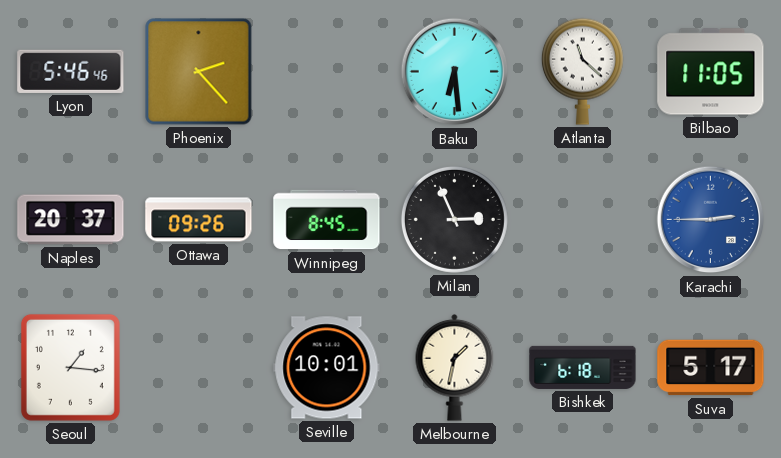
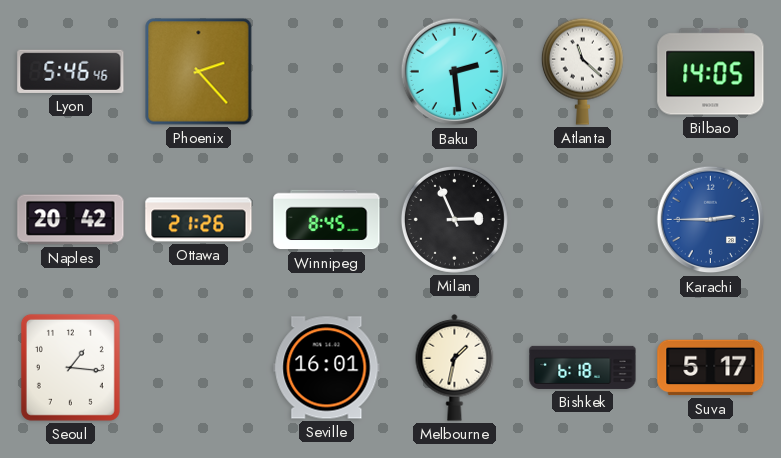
Baku: 6:29 -> 2:29 (455, 72)
Bilbao: 11:05 -> 14:05 (711, 72)
Naples: 20:37 -> 20:42 (71, 220)
Ottawa: 09:26 -> 21:26 (199, 220)
Seville: 10:01 -> 16:01 (327, 368)
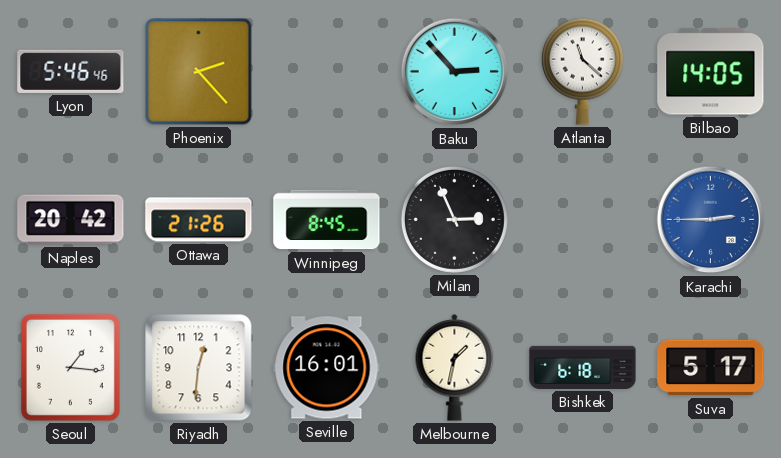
Baku: 2:29 -> 2:53 (455, 72)
Riyadh: none -> 12:31 (199, 368)
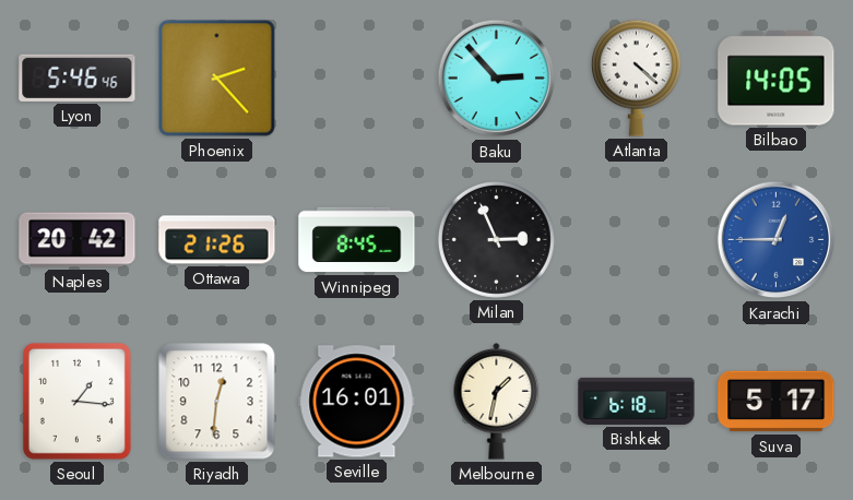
Atlanta: 11:22 -> 4:22 (636, 78)
Karachi: 2:45 -> 12:45 (777, 240)
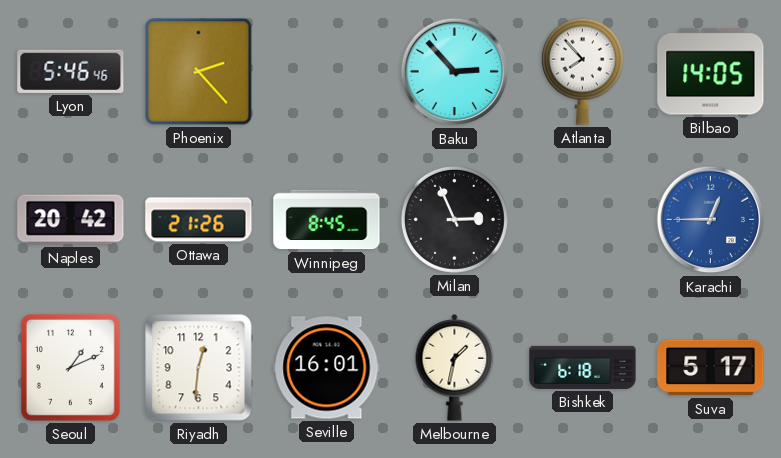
Atlanta: 4:22 -> 7:53 (582, 71)
Seoul: 1:16 -> 1:11 (70, 367)
